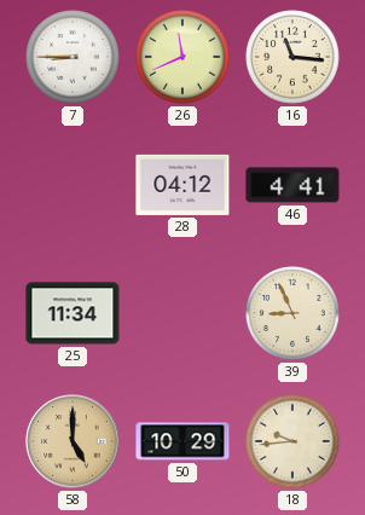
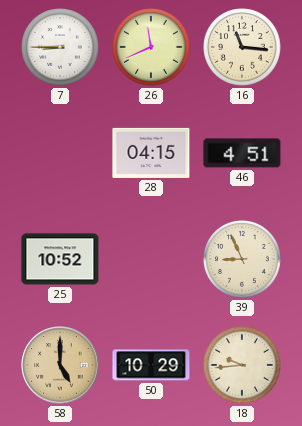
28: 04:12 -> 04:15 (151, 153)
46: 4:41 -> 4:51 (242, 153)
25: 11:34 -> 10:52 (60, 259)
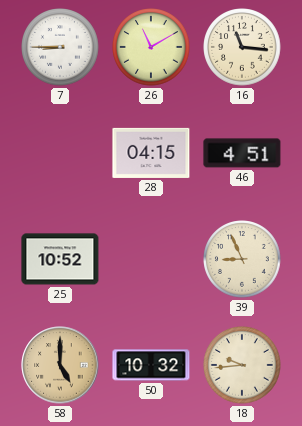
26: 11:41 -> 11:10 (151, 47)
50: 10:29 -> 10:32 (151, 365)
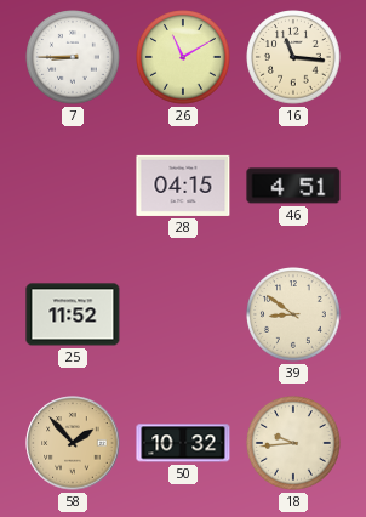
25: 10:52 -> 11:52 (73, 314)
39: 8:56 -> 8:51 (293, 314)
58: 5:00 -> 1:53 (73, 443)
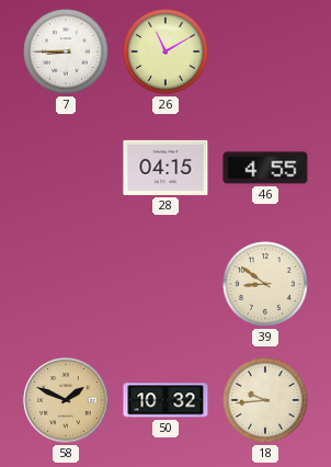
16: 11:16 -> none (293, 57)
46: 4:51 -> 4:55 (265, 168)
25: 11:52 -> none (73, 314)
58: 1:53 -> 1:49 (66, 400)
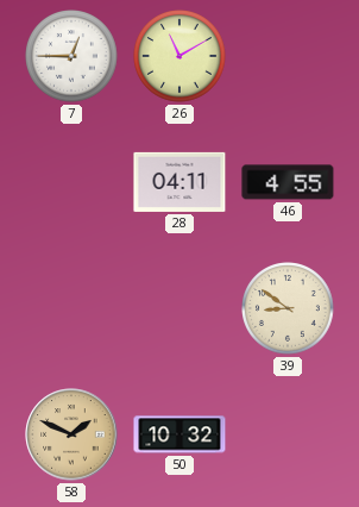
7: 8:45 -> 12:45 (71, 56)
28: 04:15 -> 04:11 (179, 182)
18: 9:44 -> none (265, 400)
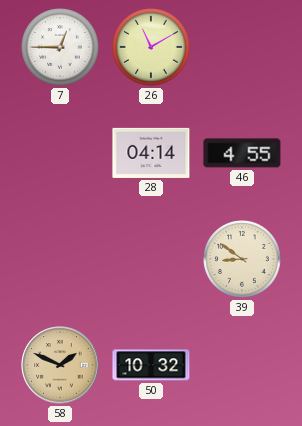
28: 04:11 -> 04:14 (151, 153)
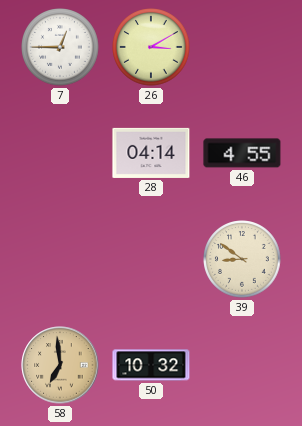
26: 11:10 -> 3:10 (151, 47)
58: 1:49 -> 6:59 (60, 365)
